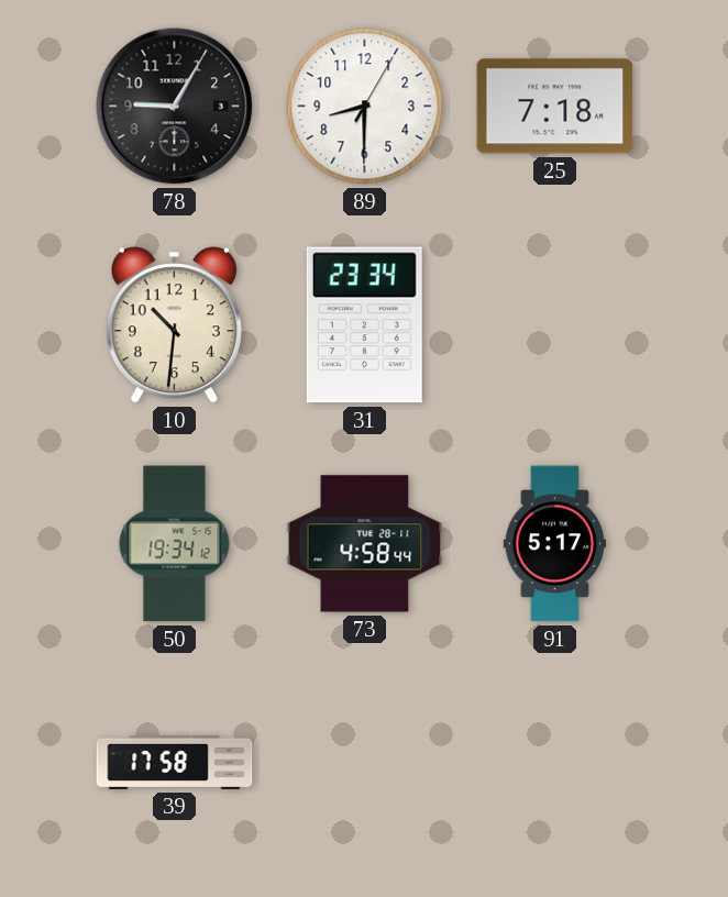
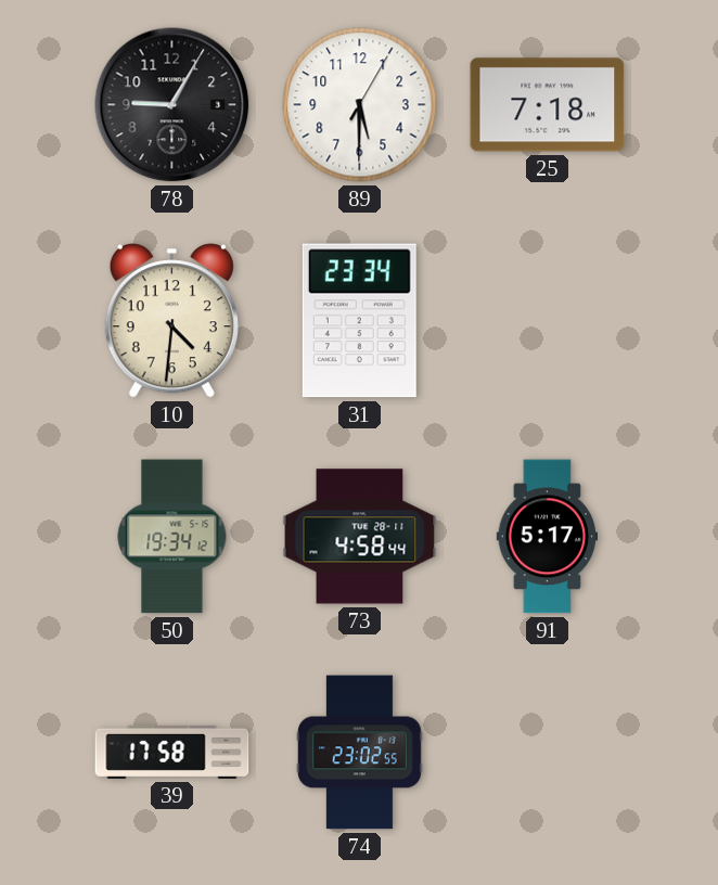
89: 8:30 -> 5:30 (360, 105)
10: 10:31 -> 4:31 (171, 321)
74: none -> 23:02 (360, 753)
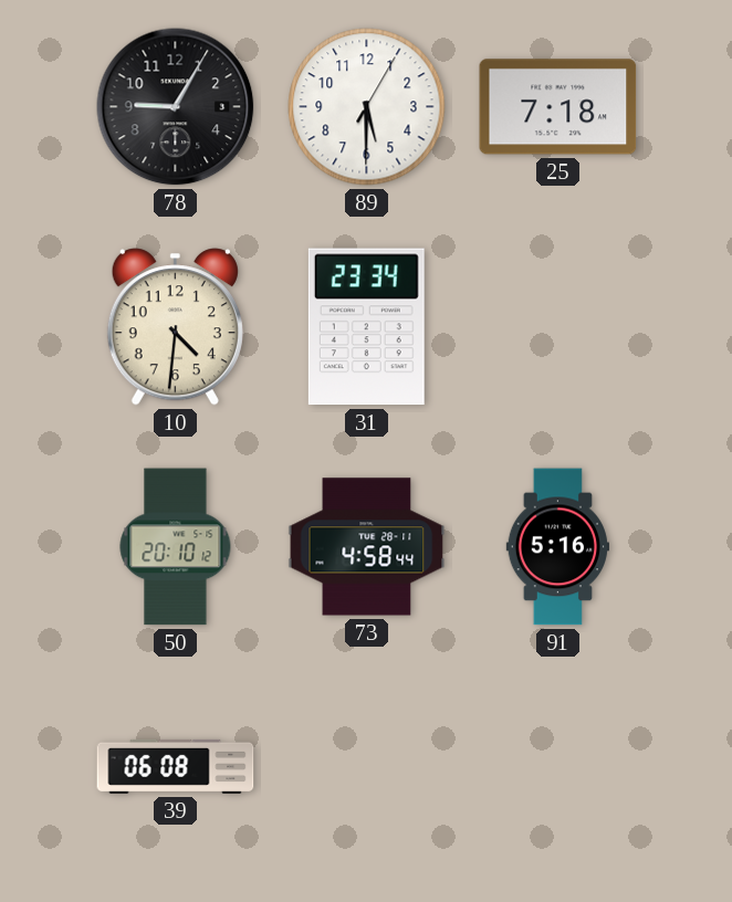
50: 19:34 -> 20:10 (176, 547)
91: 5:17 -> 5:16 (557, 547)
39: 17:58 -> 06:08 (176, 766)
74: 23:02 -> none (360, 753)
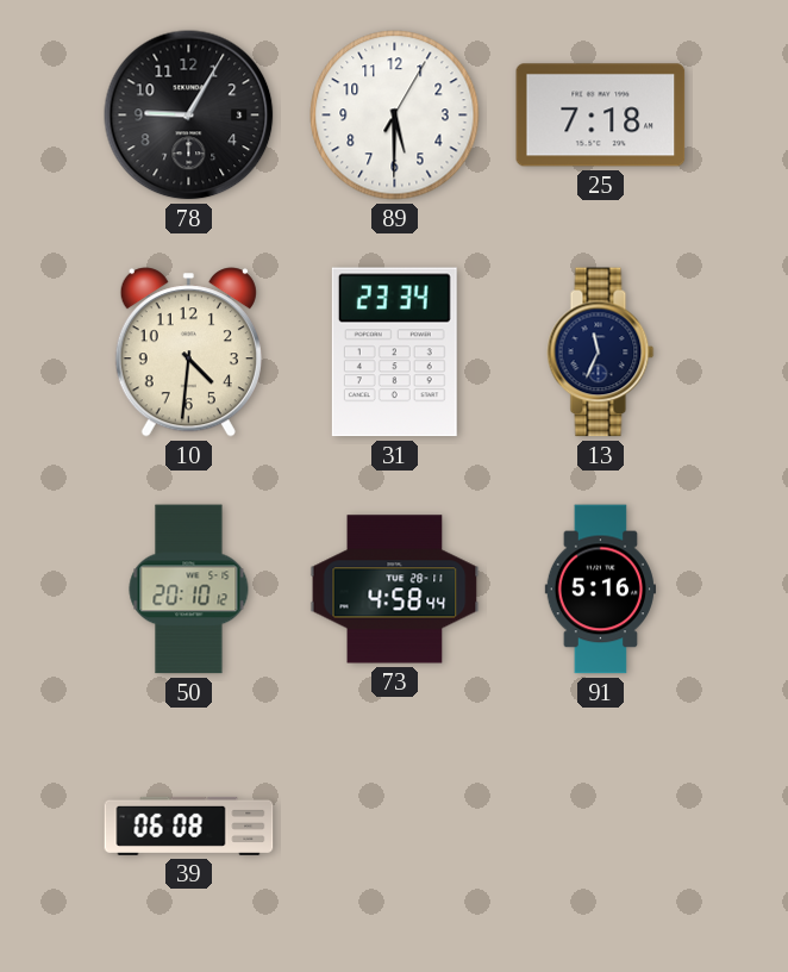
13: none -> 11:34 (601, 353)
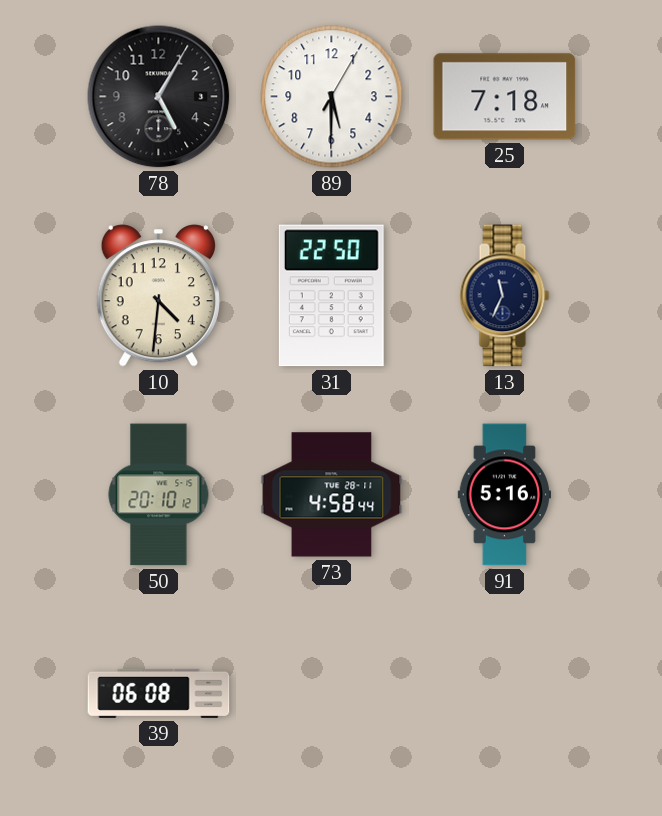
78: 9:05 -> 5:05 (159, 97)
31: 23:34 -> 22:50 (331, 296)
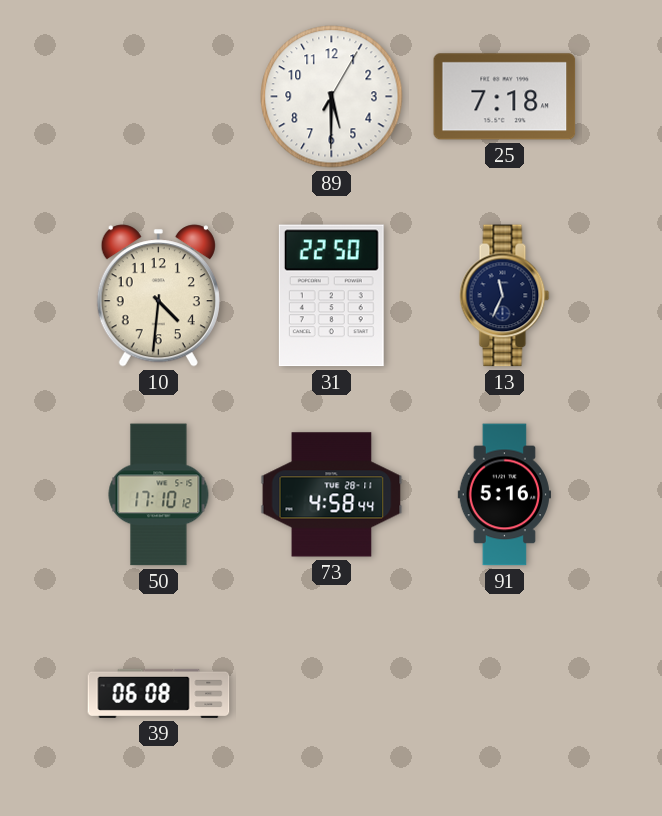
78: 5:05 -> none (159, 97)
50: 20:10 -> 17:10 (159, 495)
